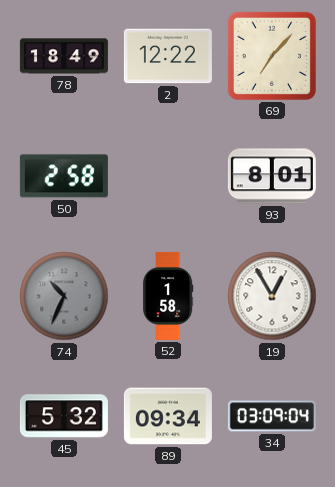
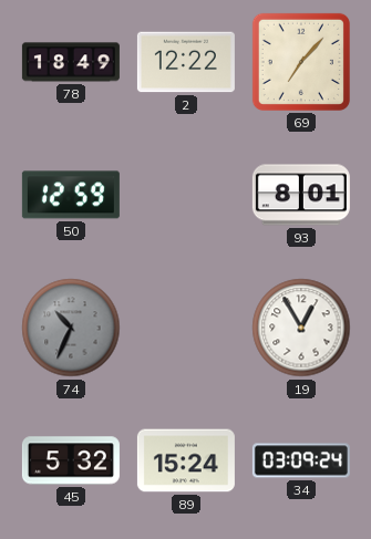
50: 2:58 -> 12:59 (71, 195)
52: 1:58 -> none (168, 296)
89: 09:34 -> 15:24 (186, 460)
34: 03:09:04 -> 03:09:24 (301, 460)
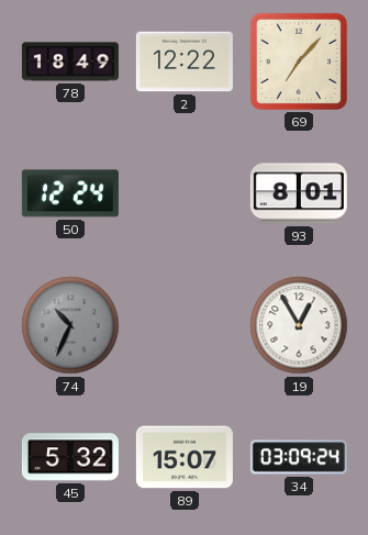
50: 12:59 -> 12:24 (70, 193)
89: 15:24 -> 15:07 (185, 457)
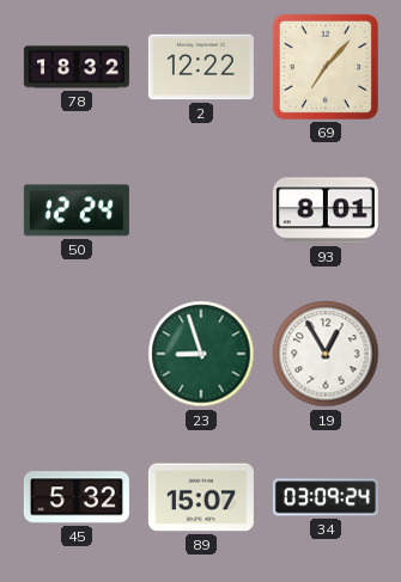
78: 18:49 -> 18:32 (77, 67)
74: 10:34 -> none (70, 325)
23: none -> 8:57 (201, 354)
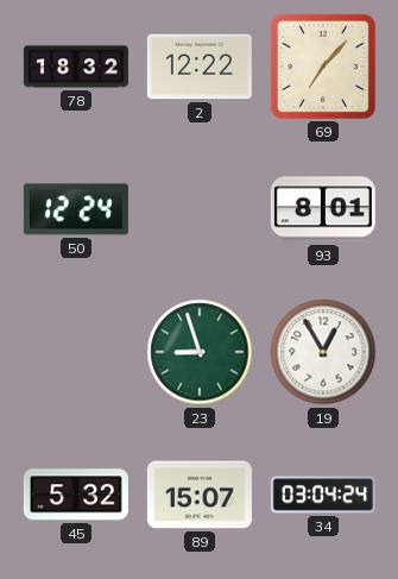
34: 03:09 -> 03:04 (323, 495)
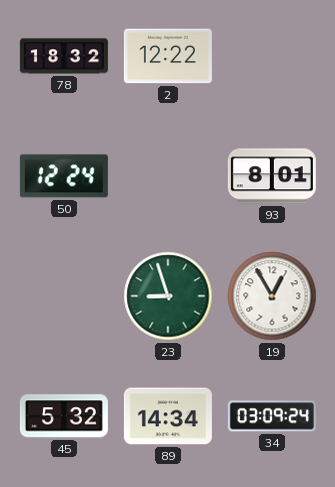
69: 7:07 -> none (323, 67)
89: 15:07 -> 14:34 (168, 416)
34: 03:04 -> 03:09 (272, 416)
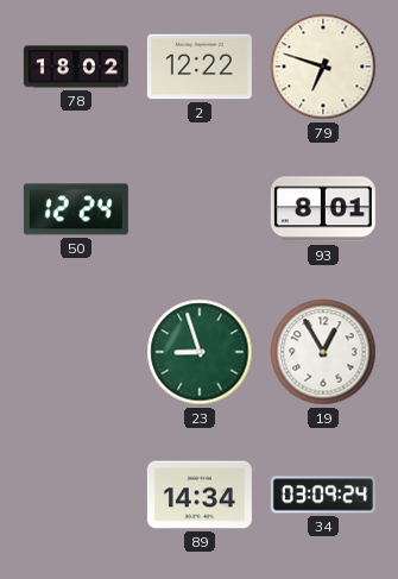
78: 18:32 -> 18:02 (76, 67)
79: none -> 6:48 (323, 67)
45: 5:32 -> none (64, 416)
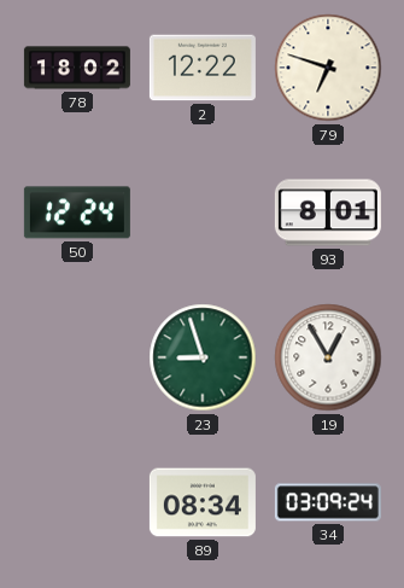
89: 14:34 -> 08:34 (203, 502)
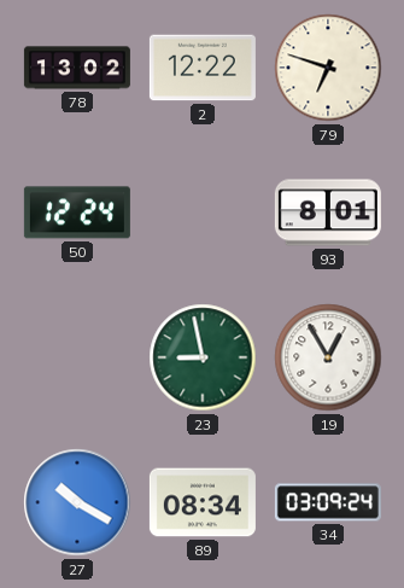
78: 18:02 -> 13:02 (77, 68)
23: 8:57 -> 8:58 (203, 357)
27: none -> 10:20 (77, 502)
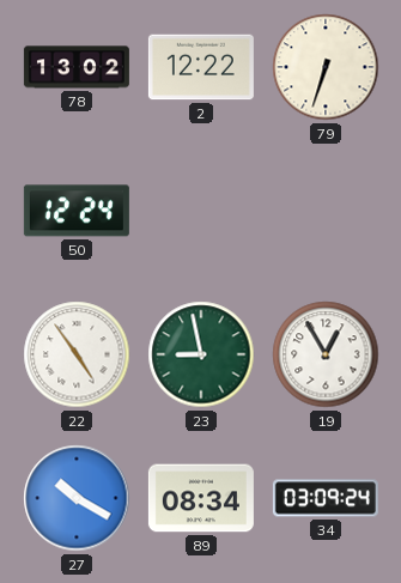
79: 6:48 -> 6:33 (326, 67)
93: 8:01 -> none (328, 213)
22: none -> 4:54 (77, 354)
